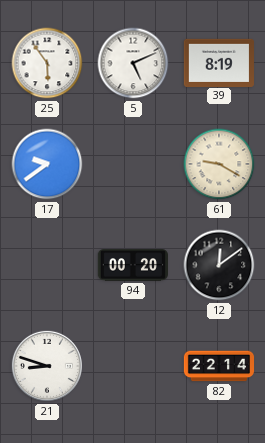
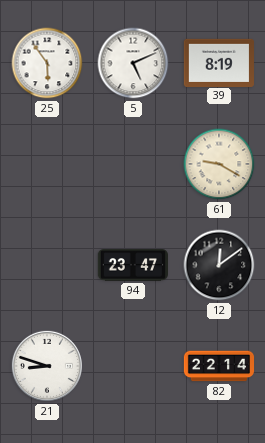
17: 9:39 -> none (47, 164)
94: 00:20 -> 23:47 (132, 265)
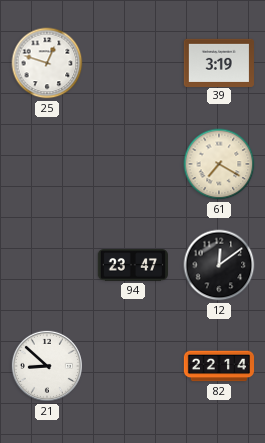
25: 5:54 -> 12:48 (47, 63)
5: 5:11 -> none (133, 63)
39: 8:19 -> 3:19 (218, 62)
61: 9:20 -> 7:20 (219, 164)
21: 8:48 -> 8:52 (47, 366)
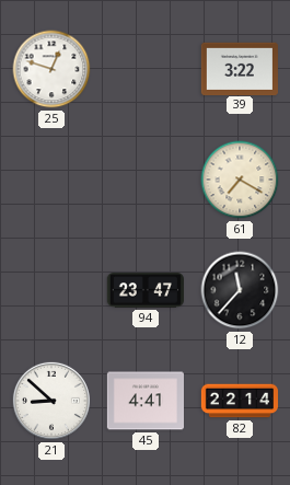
39: 3:19 -> 3:22 (239, 68)
12: 12:09 -> 11:37 (240, 290)
45: none -> 4:41 (144, 401)
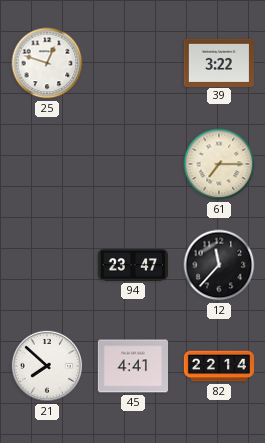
61: 7:20 -> 7:15 (219, 164)
21: 8:52 -> 7:52 (47, 366)
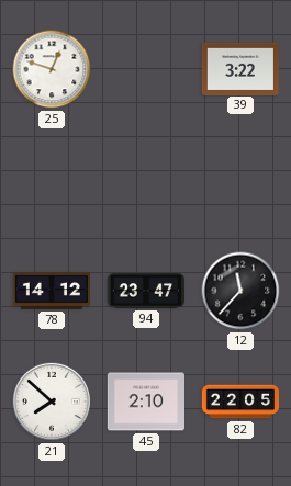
61: 7:15 -> none (219, 164)
78: none -> 14:12 (51, 291)
45: 4:41 -> 2:10 (145, 402)
82: 22:14 -> 22:05 (240, 402)
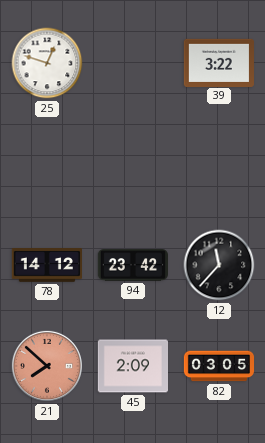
94: 23:47 -> 23:42 (132, 265)
21 dial: white -> salmon (47, 366)
45: 2:10 -> 2:09 (132, 366)
82: 22:05 -> 03:05 (219, 366)
